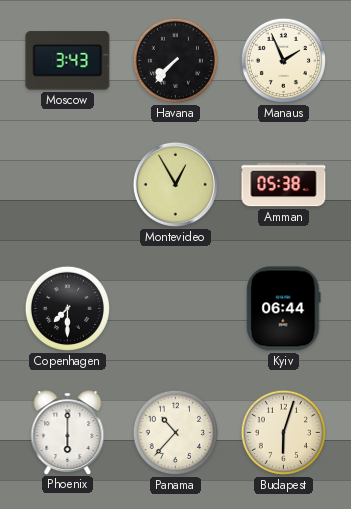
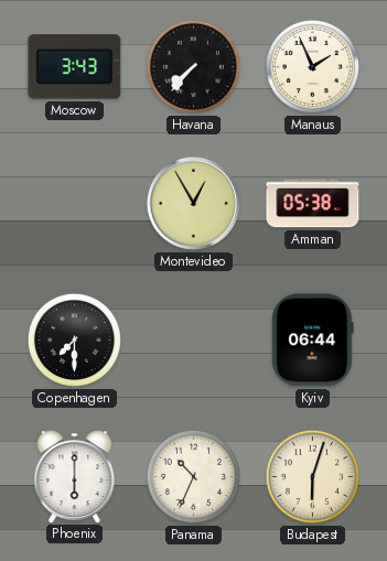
Panama: 10:37 -> 10:34 (193, 476)
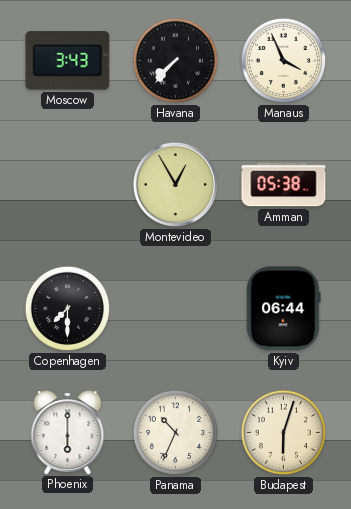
Manaus: 1:56 -> 3:56 (283, 60)
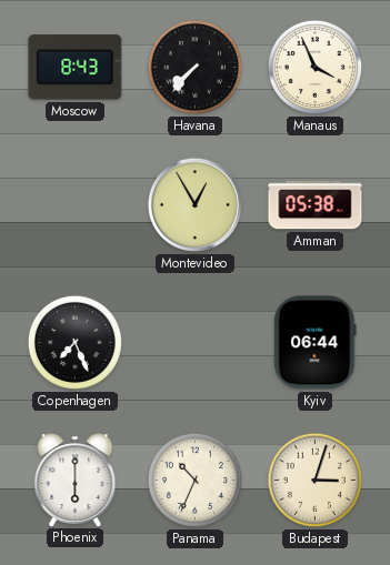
Moscow: 3:43 -> 8:43 (76, 68)
Copenhagen: 7:30 -> 7:26 (74, 342)
Budapest: 6:03 -> 3:03 (314, 480)
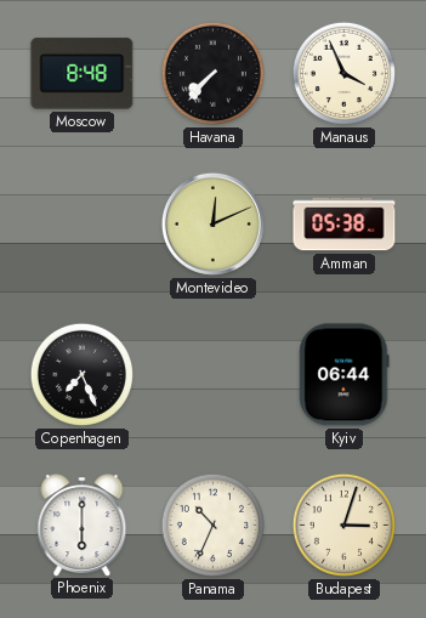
Moscow: 8:43 -> 8:48 (83, 74)
Montevideo: 12:55 -> 12:11 (212, 223)
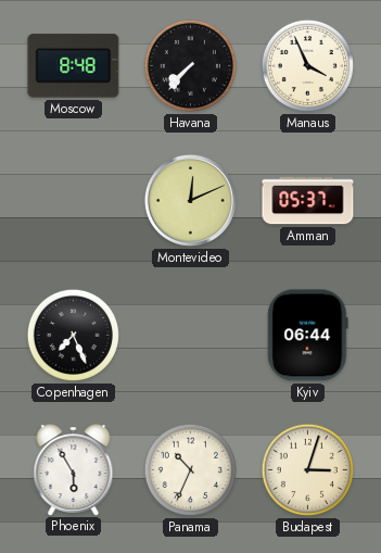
Amman: 05:38 -> 05:37 (308, 201)
Phoenix: 6:00 -> 5:55 (74, 469)
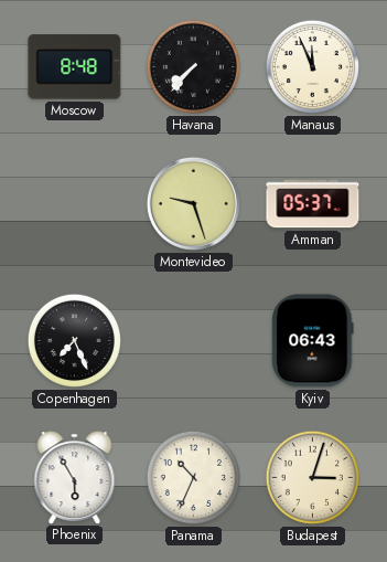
Manaus: 3:56 -> 11:56 (312, 66)
Montevideo: 12:11 -> 9:27 (193, 203)
Kyiv: 06:44 -> 06:43 (313, 341)
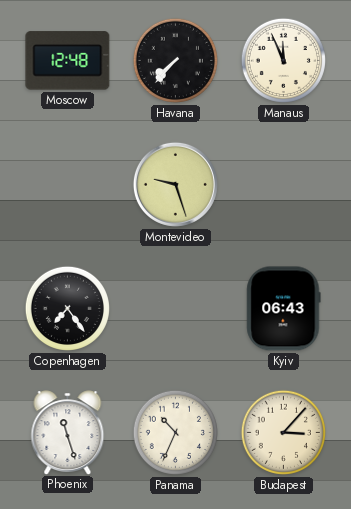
Moscow: 8:48 -> 12:48 (68, 61)
Amman: 05:37 -> none (313, 204)
Copenhagen: 7:26 -> 7:24 (67, 308)
Phoenix: 5:55 -> 11:27 (68, 432)
Budapest: 3:03 -> 3:07 (283, 432)
